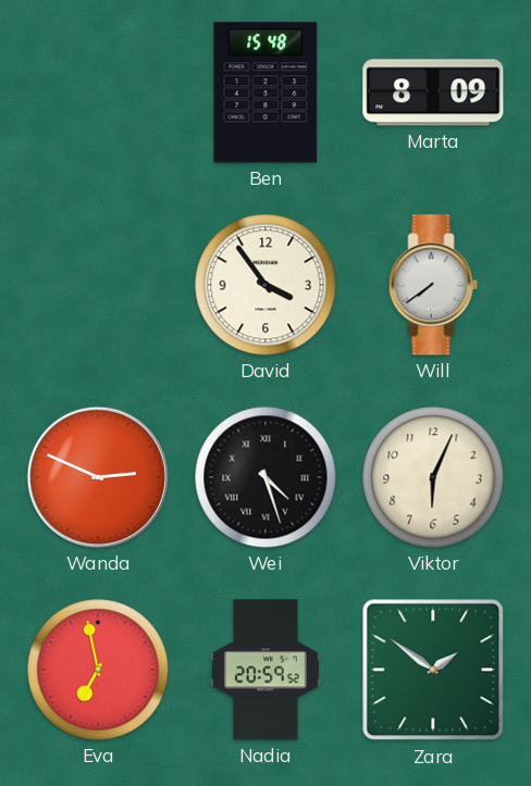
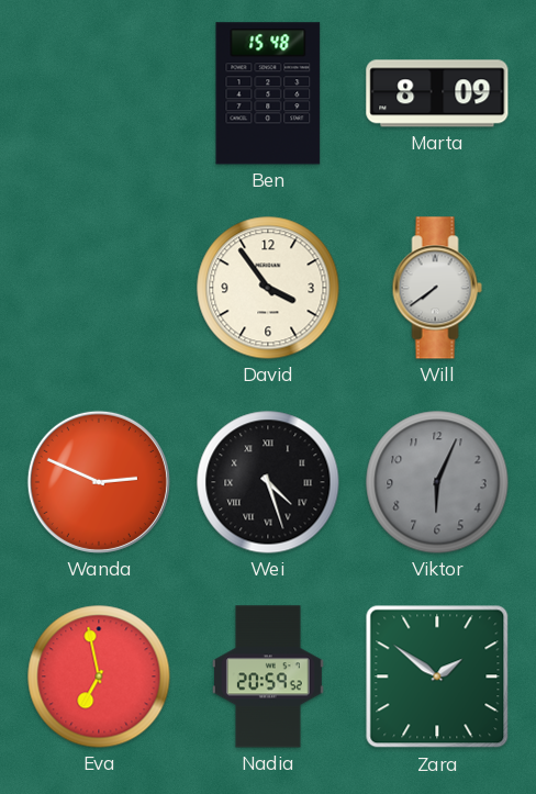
Viktor dial: cream -> grey (437, 482)
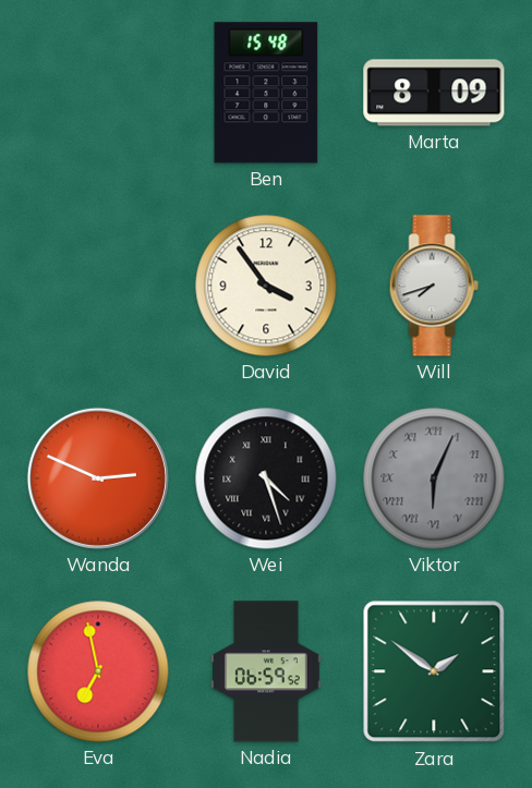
Will: 7:39 -> 7:42 (434, 286)
Viktor numerals: Arabic -> Roman (434, 478)
Nadia: 20:59 -> 06:59 (267, 671)
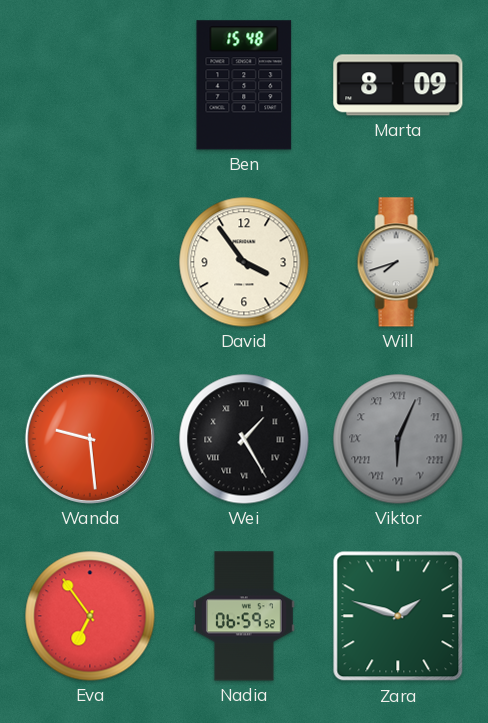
Wanda: 2:49 -> 9:29 (90, 439)
Wei: 4:27 -> 1:25 (244, 439)
Eva: 6:58 -> 6:54 (90, 616)
Zara: 1:51 -> 1:48 (398, 616)
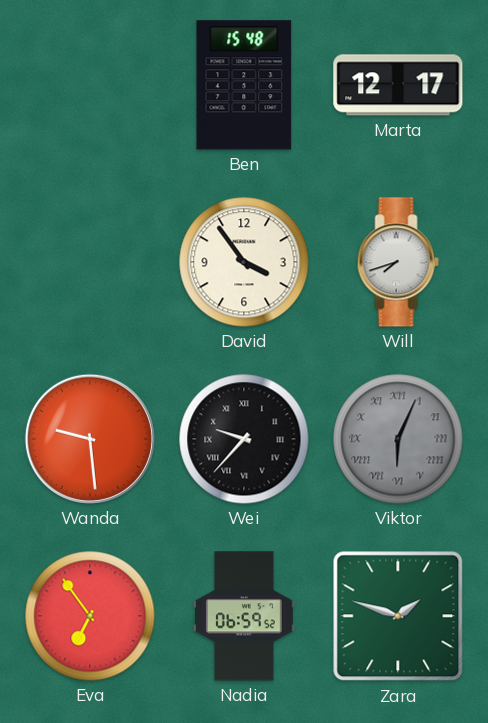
Marta: 8:09 -> 12:17 (398, 85)
Wei: 1:25 -> 9:37 (244, 439)
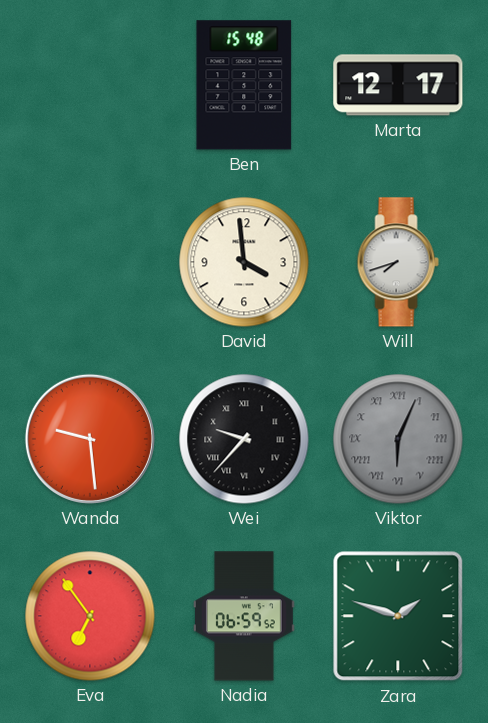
David: 3:54 -> 3:59 (244, 262)
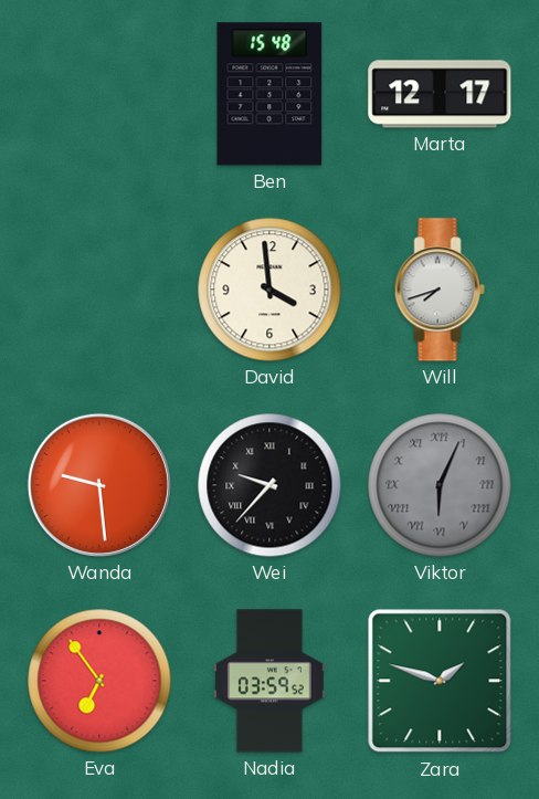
Nadia: 06:59 -> 03:59 (271, 681)
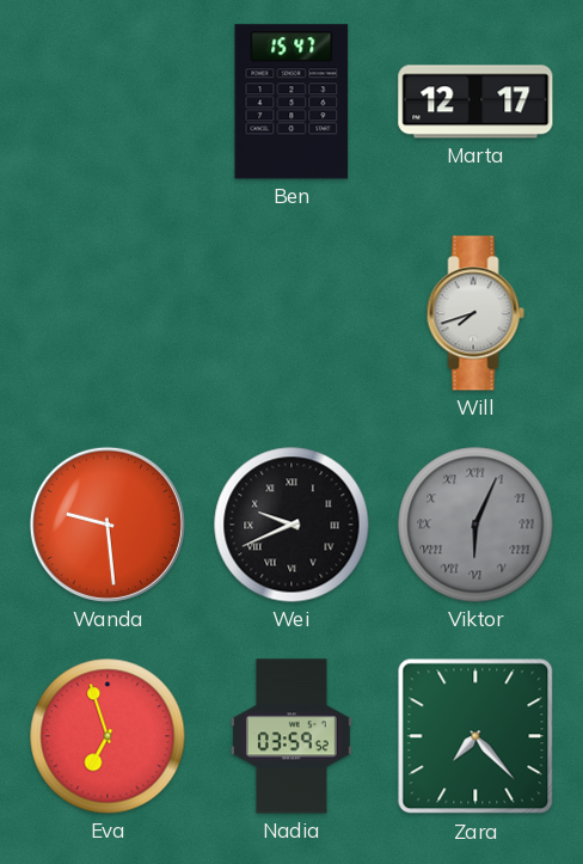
Ben: 15:48 -> 15:47 (291, 102)
David: 3:59 -> none (269, 290)
Wei: 9:37 -> 9:41 (291, 525)
Eva: 6:54 -> 6:57 (108, 736)
Zara: 1:48 -> 7:23 (475, 736)
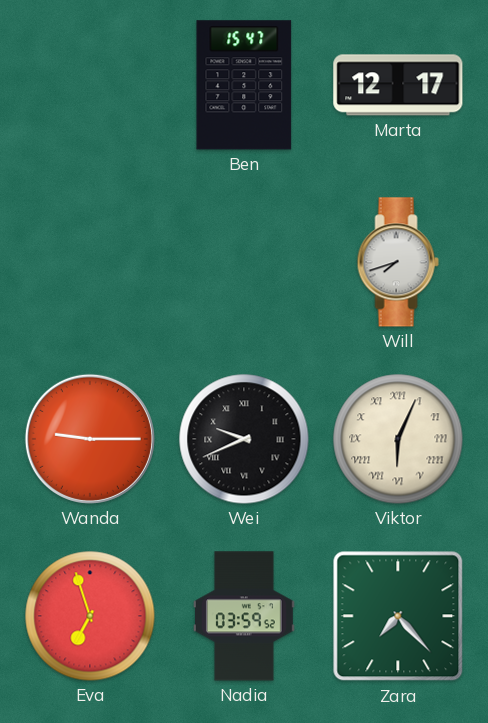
Wanda: 9:29 -> 9:15 (90, 439)
Viktor dial: grey -> cream (398, 439)
